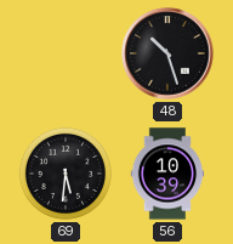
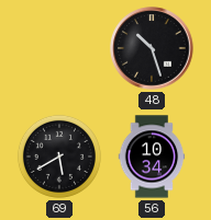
69: 5:31 -> 5:40 (59, 157)
56: 10:39 -> 10:34 (152, 157)
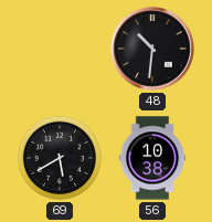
48: 10:27 -> 10:31 (152, 49)
56: 10:34 -> 10:38 (152, 158)
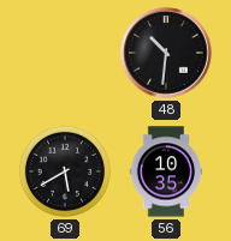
56: 10:38 -> 10:35 (166, 171)
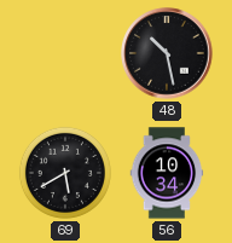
48: 10:31 -> 10:28 (167, 53)
56: 10:35 -> 10:34 (167, 173)
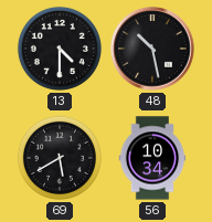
13: none -> 4:30 (60, 49)
